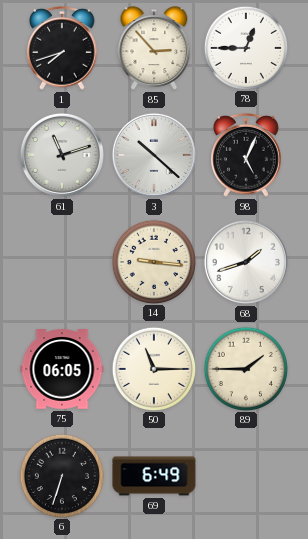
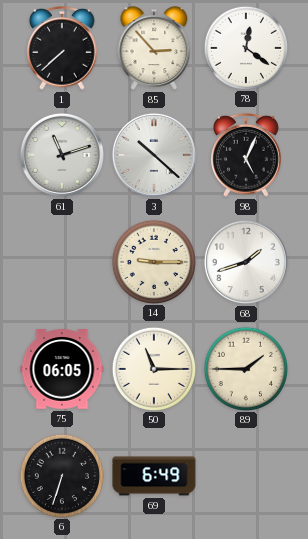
1: 7:42 -> 7:38 (63, 48)
78: 12:45 -> 12:21 (245, 47)
14: 9:16 -> 9:15 (153, 261)
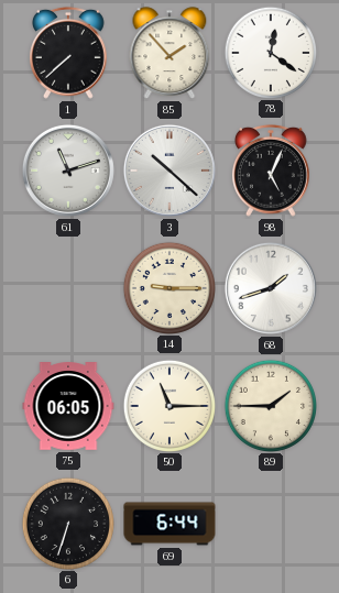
85: 2:53 -> 1:53 (169, 53)
69: 6:49 -> 6:44 (169, 524)
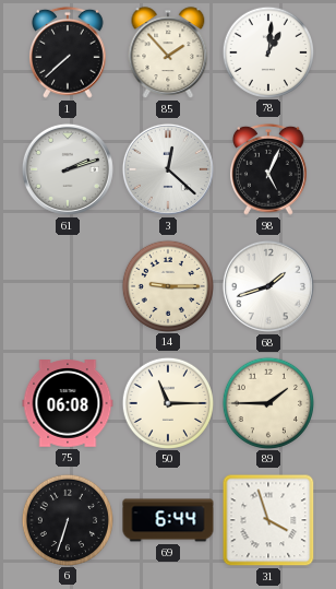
78: 12:21 -> 1:01 (267, 51)
61: 11:12 -> 2:12 (68, 169)
3: 10:22 -> 12:22 (168, 169)
75: 06:05 -> 06:08 (68, 403)
31: none -> 3:57 (268, 520)
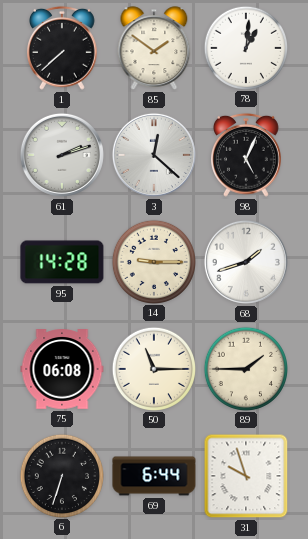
85: 1:53 -> 1:51 (154, 48)
95: none -> 14:28 (62, 262)
31: 3:57 -> 9:57 (246, 476)
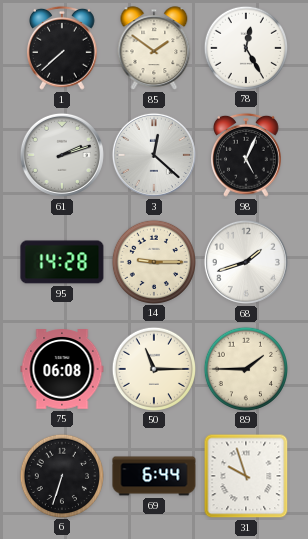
78: 1:01 -> 12:25 (245, 47)
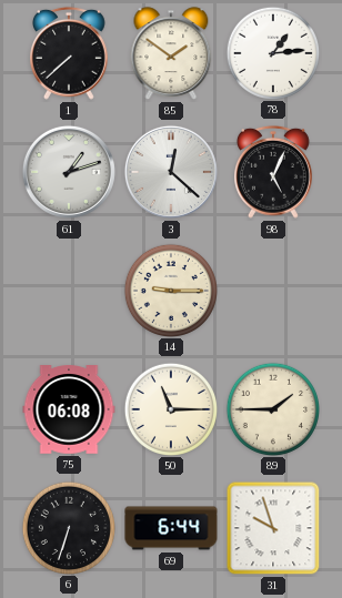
78: 12:25 -> 1:14 (272, 52)
61: 2:12 -> 1:12 (69, 172)
95: 14:28 -> none (62, 262)
68: 1:42 -> none (246, 262)
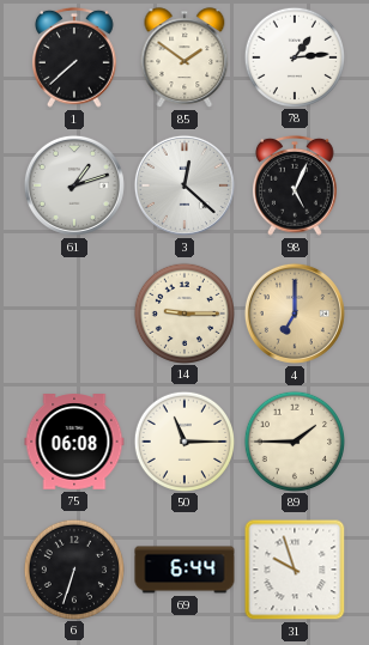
4: none -> 7:00 (295, 314)
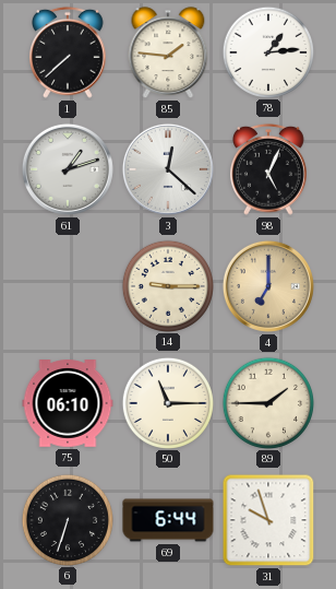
85: 1:51 -> 1:46 (168, 52)
75: 06:08 -> 06:10 (68, 403)
